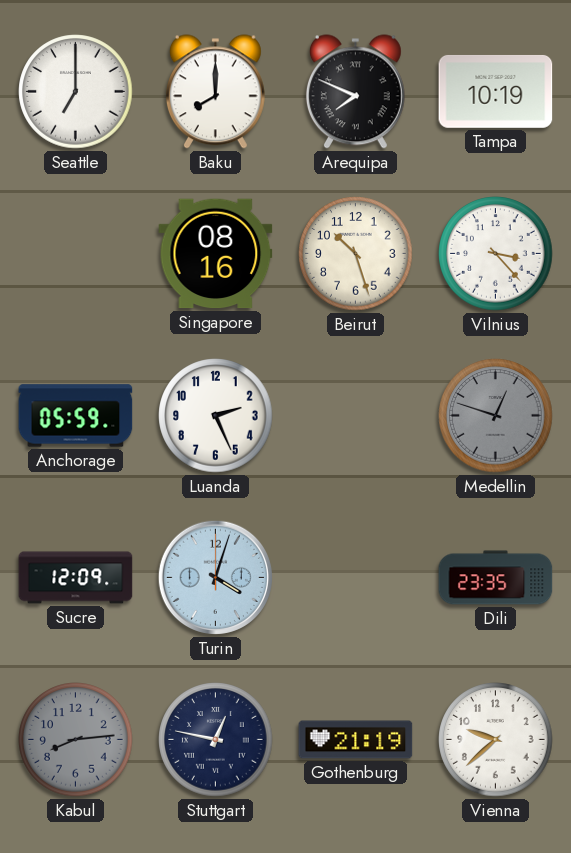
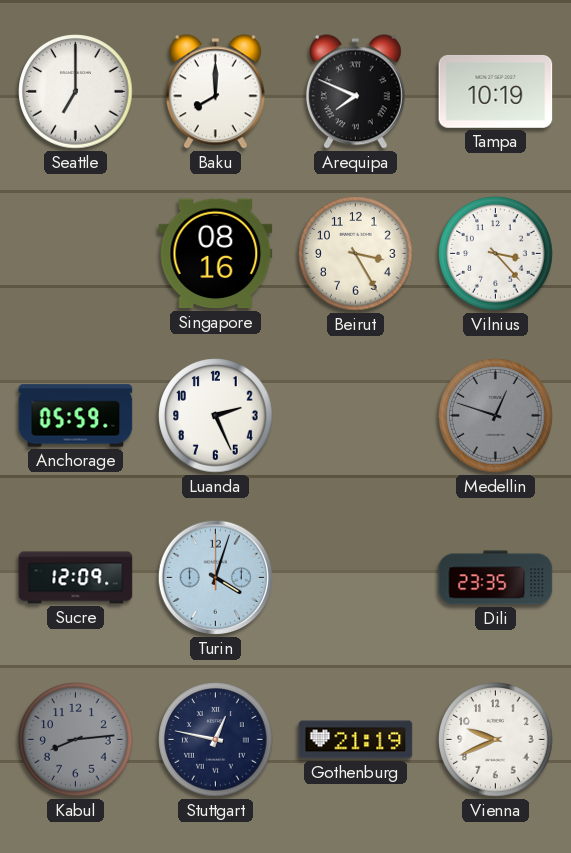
Beirut: 10:27 -> 3:25 (356, 254)
Vienna: 9:38 -> 9:41 (496, 740)
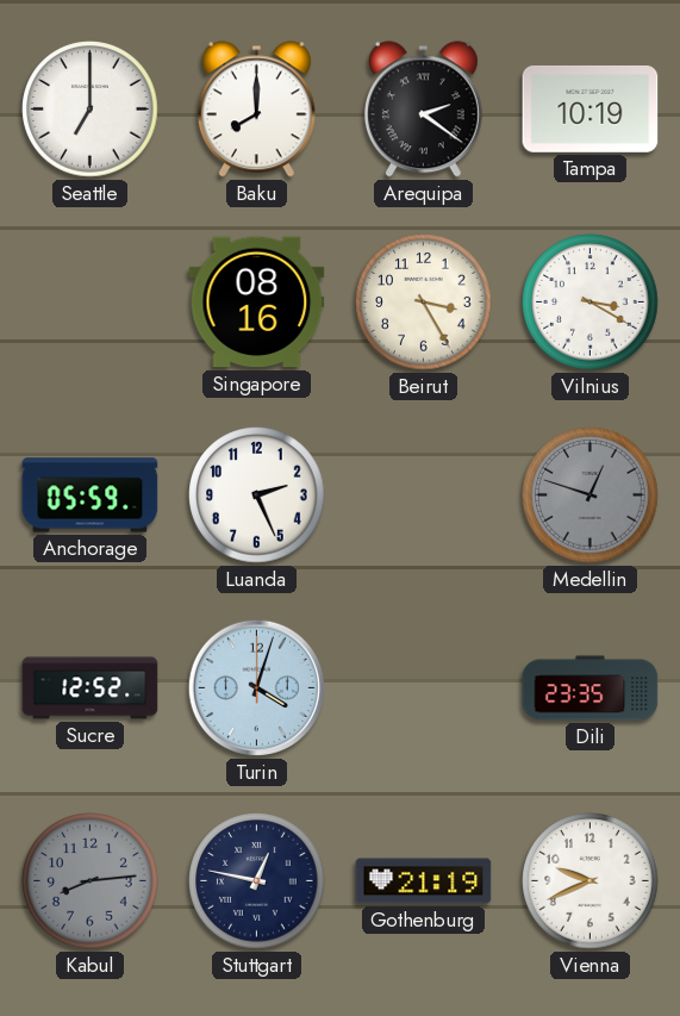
Arequipa: 7:49 -> 2:21 (423, 110)
Vilnius: 3:23 -> 3:20 (591, 303)
Sucre: 12:09 -> 12:52 (91, 688)
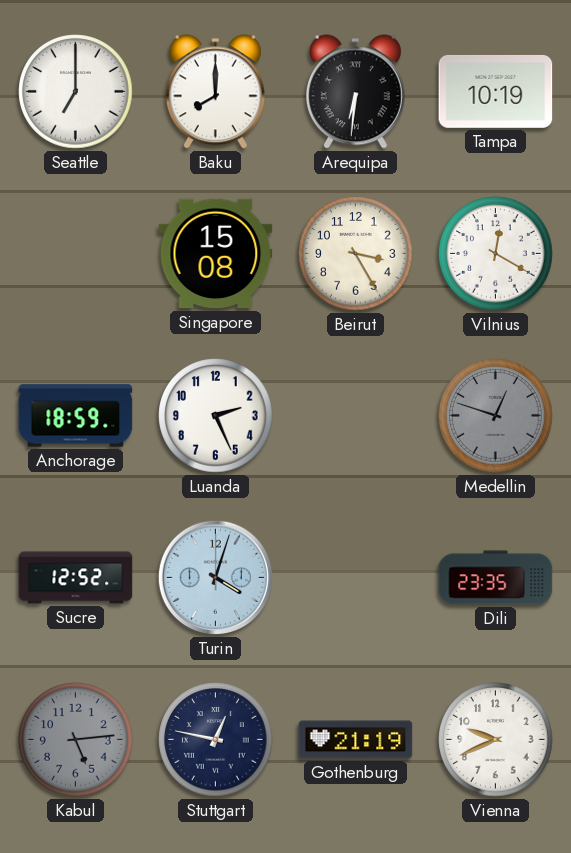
Arequipa: 2:21 -> 6:31 (355, 92)
Singapore: 08:16 -> 15:08 (216, 254)
Vilnius: 3:20 -> 12:20 (496, 254)
Anchorage: 05:59 -> 18:59 (76, 416)
Kabul: 8:14 -> 5:14 (76, 740)
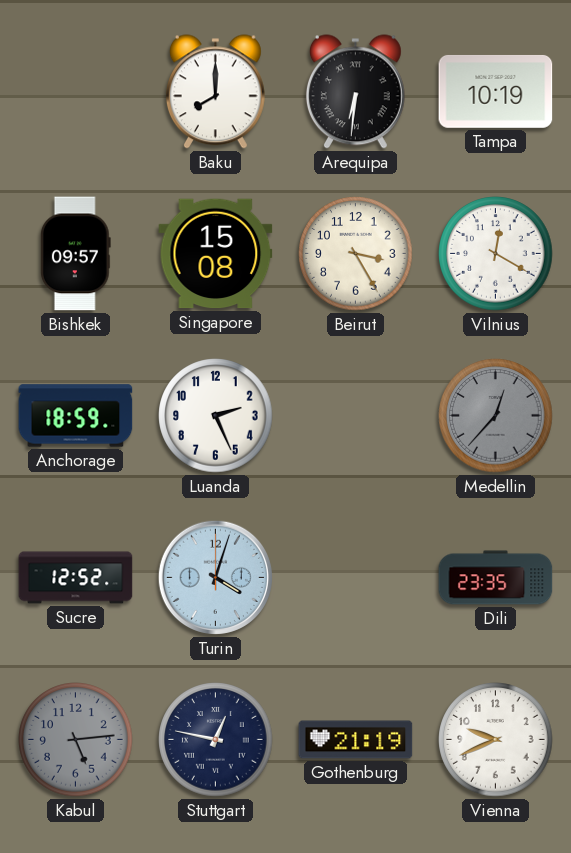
Seattle: 7:00 -> none (76, 92)
Bishkek: none -> 09:57 (75, 254)
Medellin: 12:48 -> 12:37 (496, 416)
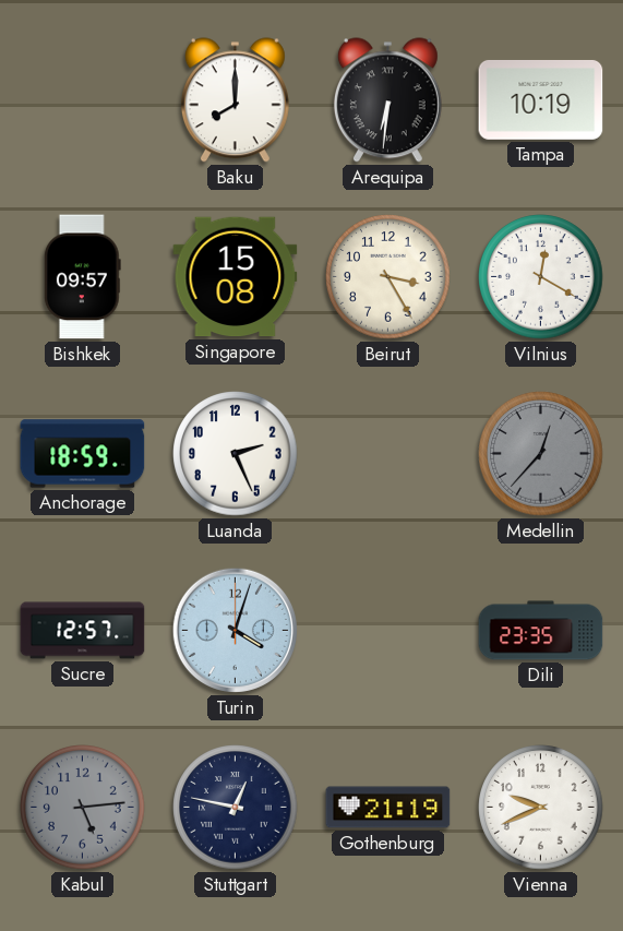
Sucre: 12:52 -> 12:57 (83, 631)
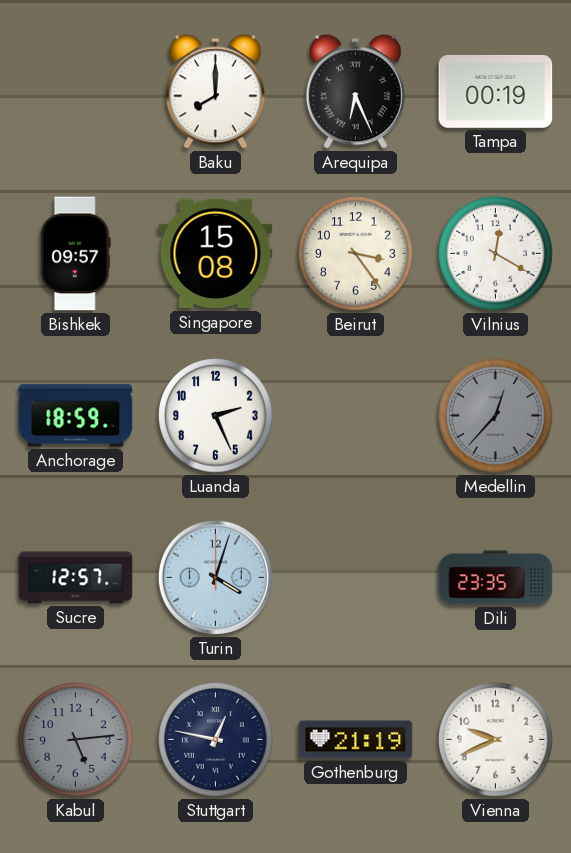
Arequipa: 6:31 -> 6:26 (355, 92)
Tampa: 10:19 -> 00:19 (496, 91)
Beirut: 3:25 -> 3:24 (356, 254)
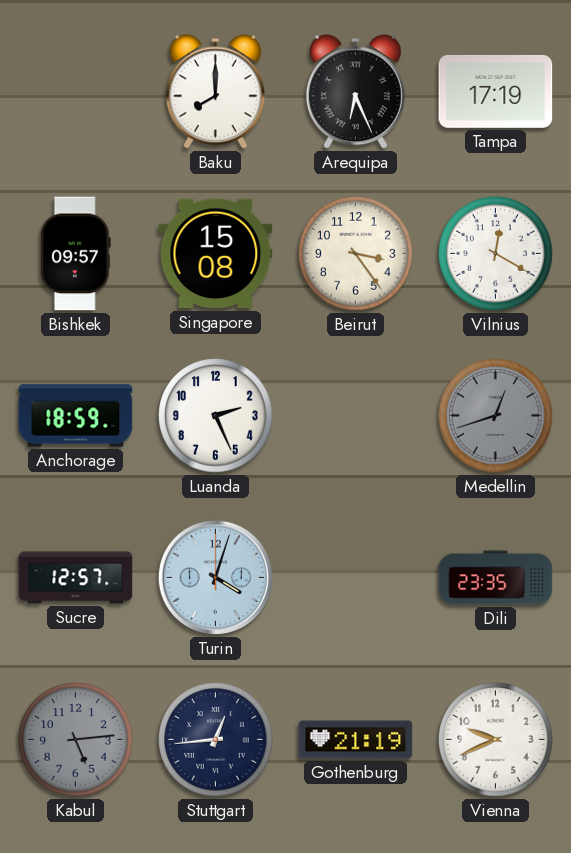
Tampa: 00:19 -> 17:19 (496, 91)
Medellin: 12:37 -> 12:42 (496, 416)
Stuttgart: 12:47 -> 12:44 (216, 740)
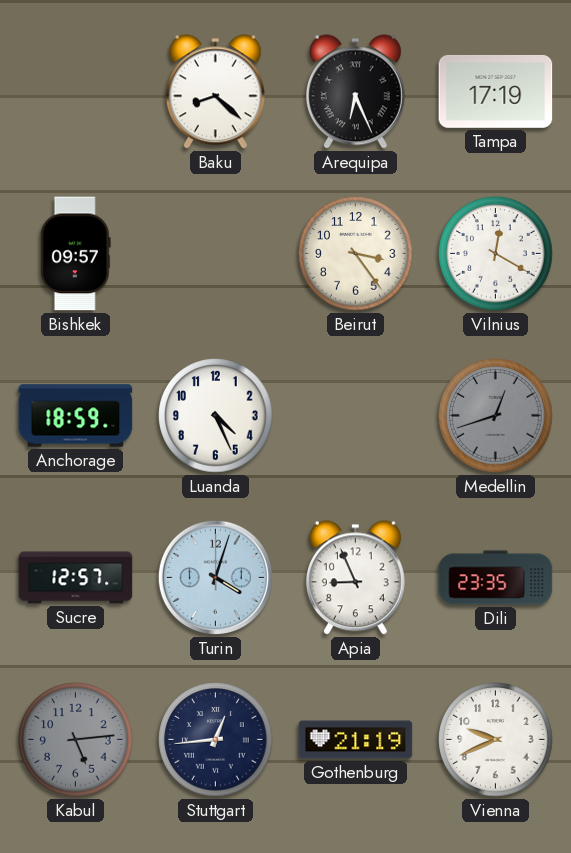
Baku: 8:00 -> 8:22 (215, 92)
Singapore: 15:08 -> none (216, 254)
Luanda: 2:26 -> 4:26 (216, 416)
Apia: none -> 8:56 (355, 578)
